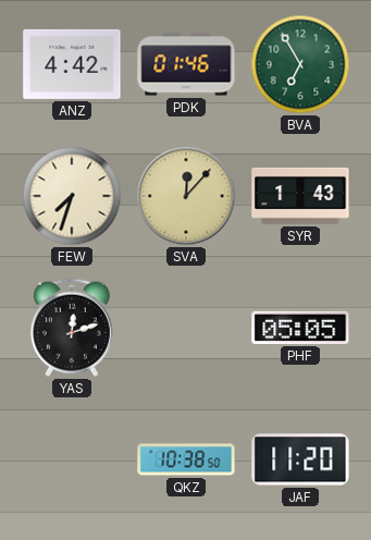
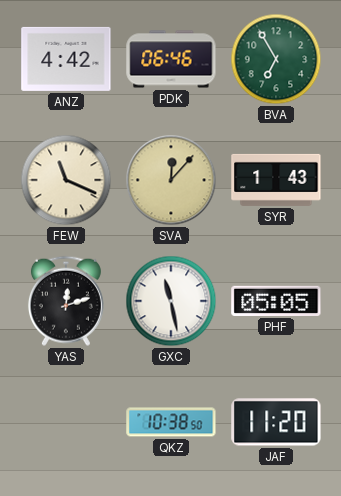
PDK: 01:46 -> 06:46 (171, 59)
FEW: 7:33 -> 11:19 (66, 180)
GXC: none -> 11:28 (171, 301)
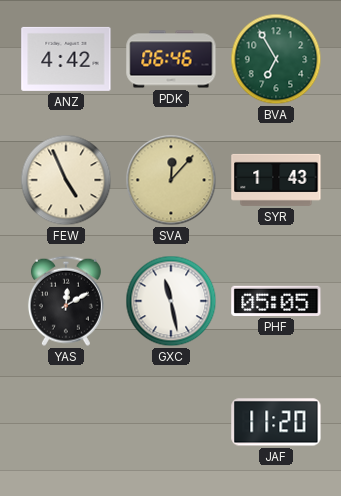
FEW: 11:19 -> 4:56 (66, 180)
YAS: 12:12 -> 12:10 (66, 301)
QKZ: 10:38 -> none (171, 422)
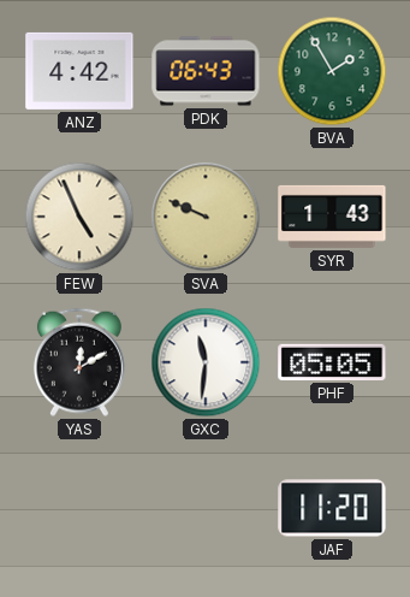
PDK: 06:46 -> 06:43 (206, 71)
BVA: 6:55 -> 1:55 (332, 71)
SVA: 12:07 -> 9:49 (206, 217)
GXC: 11:28 -> 11:31 (206, 362)
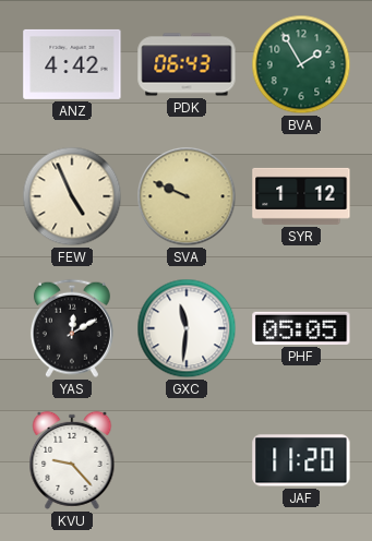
SYR: 1:43 -> 1:12 (301, 196)
KVU: none -> 9:23 (72, 460)
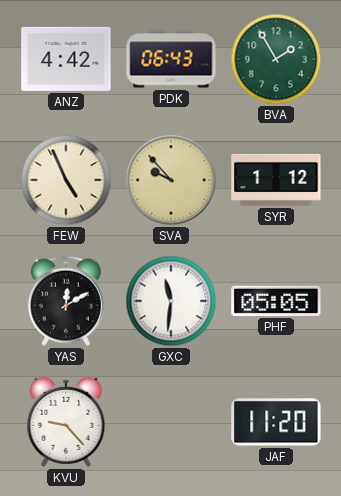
SVA: 9:49 -> 9:53 (171, 180)
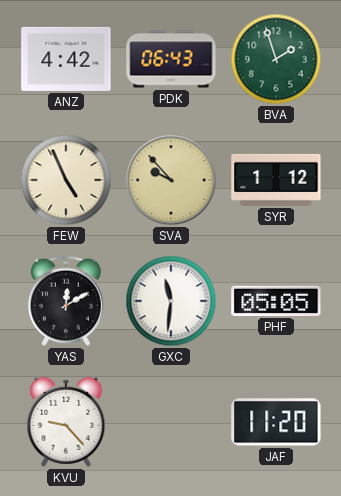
BVA: 1:55 -> 1:57 (276, 59)
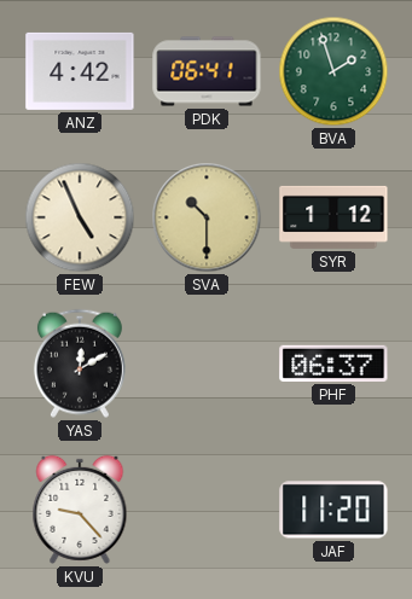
PDK: 06:43 -> 06:41 (207, 71)
SVA: 9:53 -> 10:30 (207, 217)
GXC: 11:31 -> none (171, 301)
PHF: 05:05 -> 06:37 (333, 364)
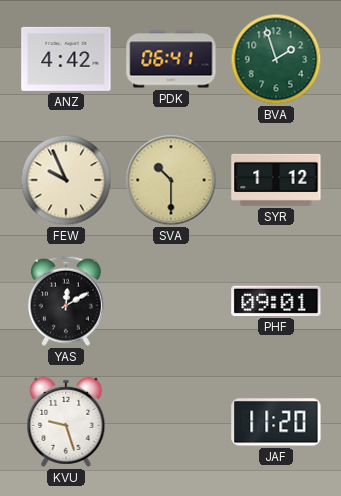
FEW: 4:56 -> 9:56 (66, 180)
PHF: 06:37 -> 09:01 (276, 301)
KVU: 9:23 -> 9:27 (66, 422)
